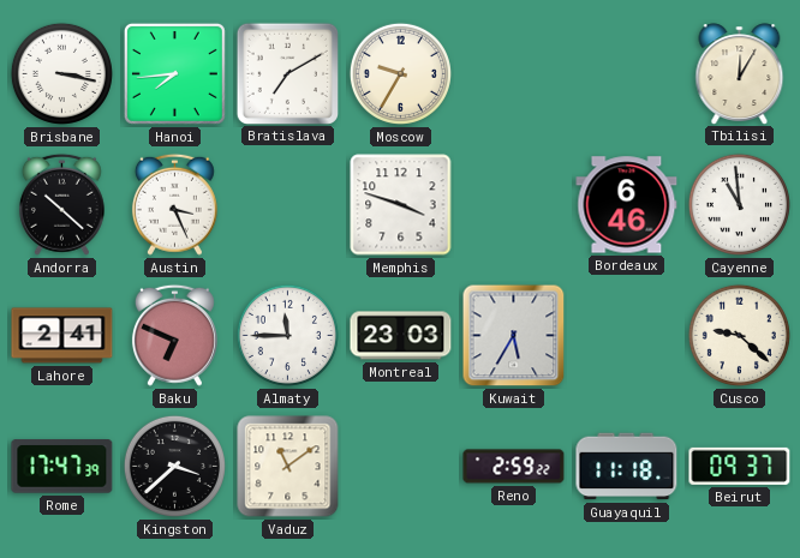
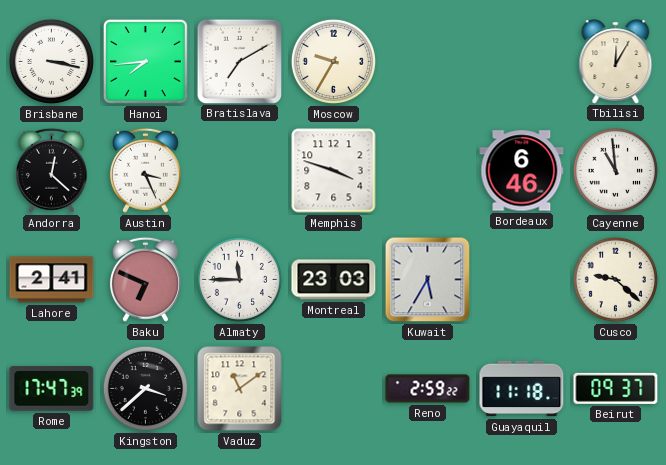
Andorra: 10:22 -> 12:22 (51, 170)
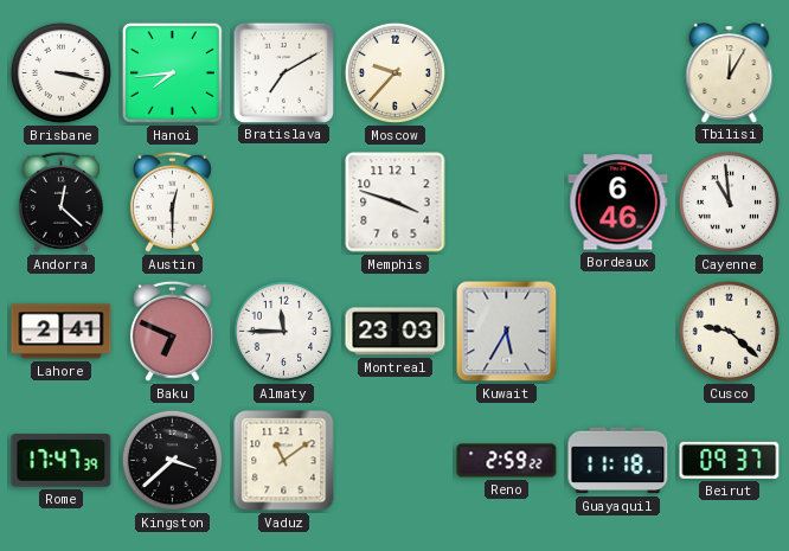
Moscow: 9:35 -> 9:37 (394, 72)
Austin: 3:26 -> 12:30 (172, 201)
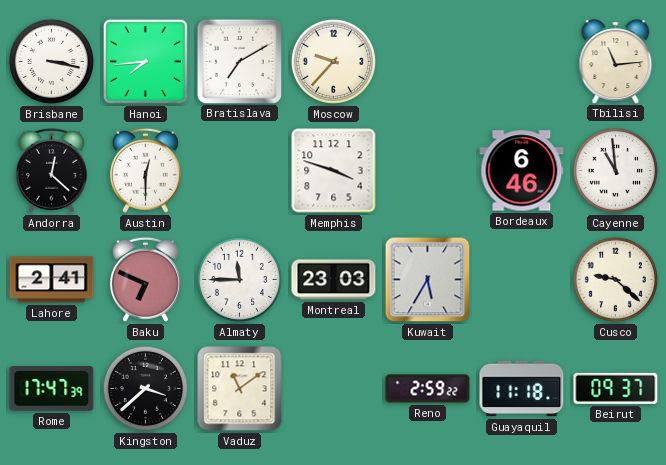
Tbilisi: 12:05 -> 11:14 (616, 61)
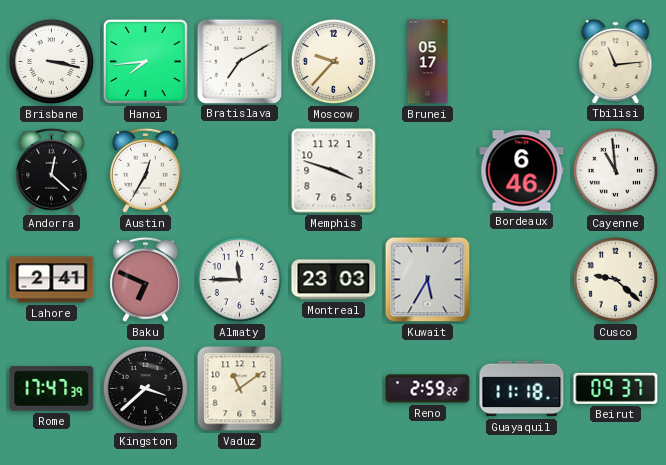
Brunei: none -> 05:17 (428, 62)
Austin: 12:30 -> 12:35 (145, 170)
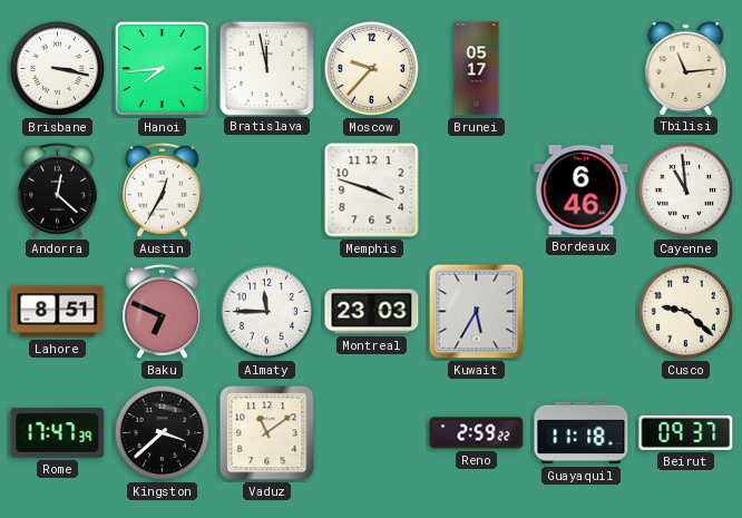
Bratislava: 7:10 -> 11:58 (266, 68)
Lahore: 2:41 -> 8:51 (58, 312)
